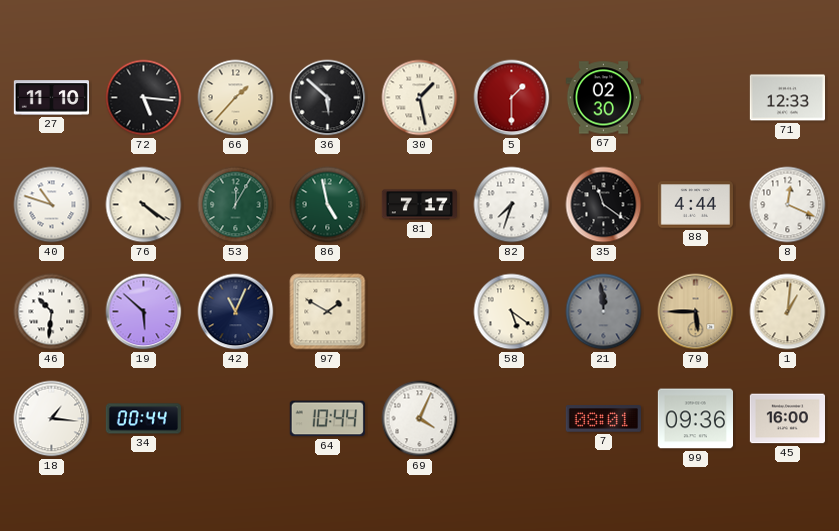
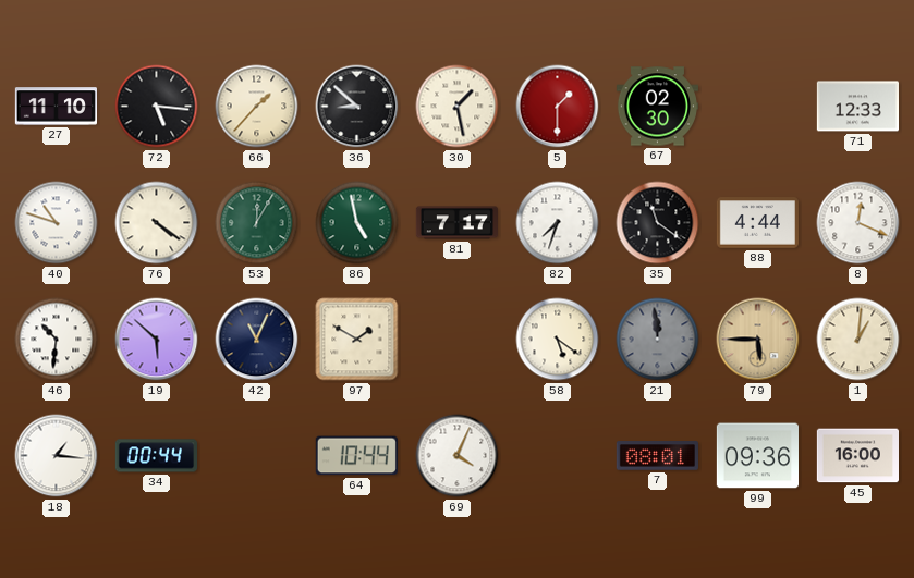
36: 5:52 -> 8:52 (357, 107)
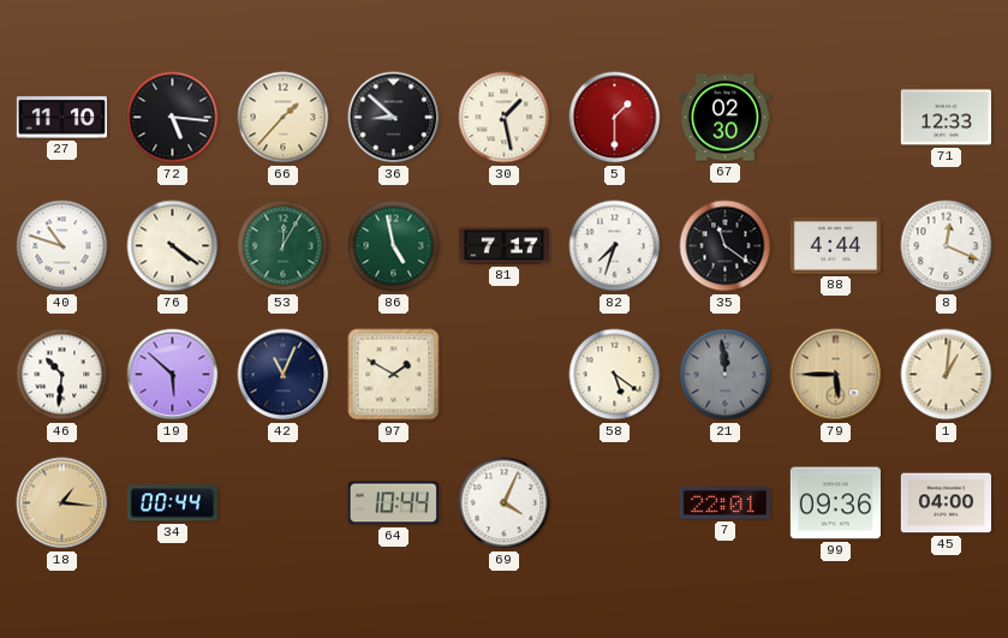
18 dial: white -> champagne (62, 503)
7: 08:01 -> 22:01 (724, 503)
45: 16:00 -> 04:00 (946, 503)
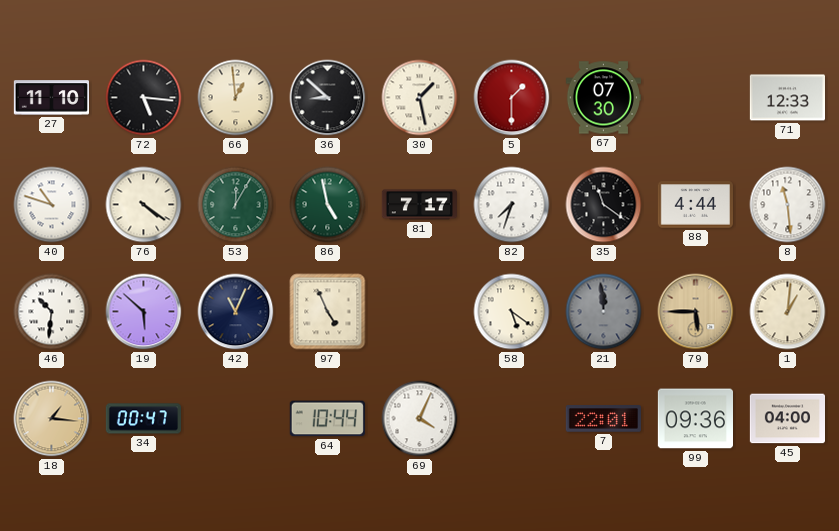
66: 1:37 -> 12:59 (236, 98)
67: 02:30 -> 07:30 (603, 98)
8: 12:19 -> 11:29 (788, 205)
97: 1:50 -> 4:56 (328, 312)
34: 00:44 -> 00:47 (143, 419)
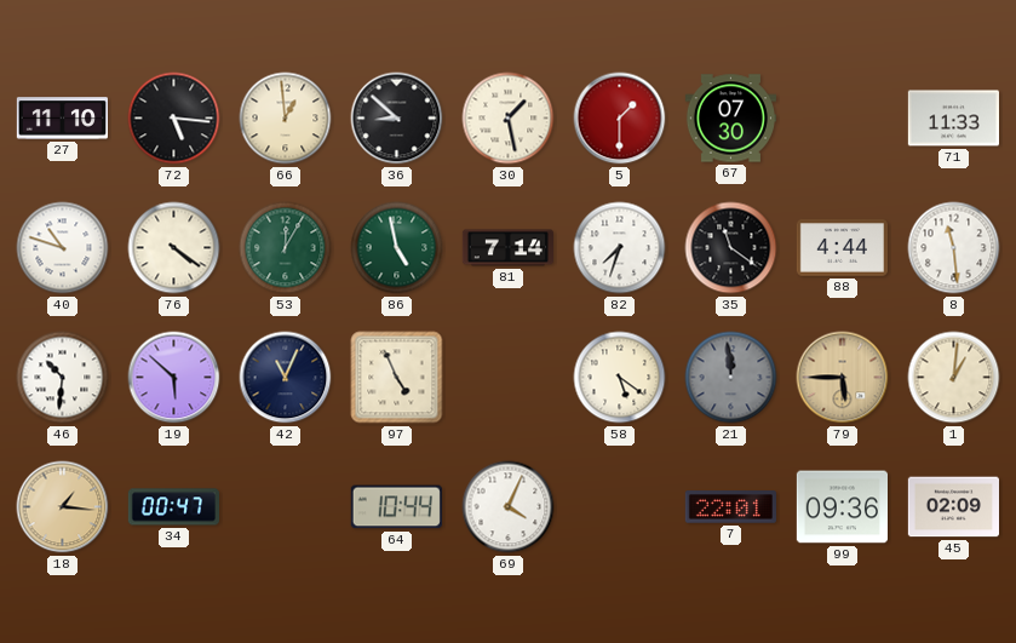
71: 12:33 -> 11:33 (953, 119)
81: 7:17 -> 7:14 (507, 248)
45: 04:00 -> 02:09 (953, 507)
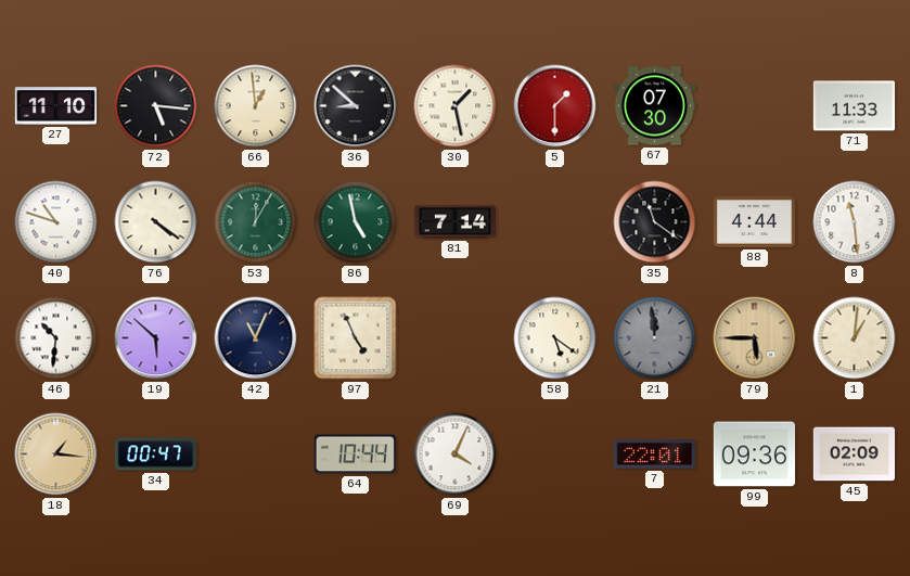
82: 7:33 -> none (620, 248)
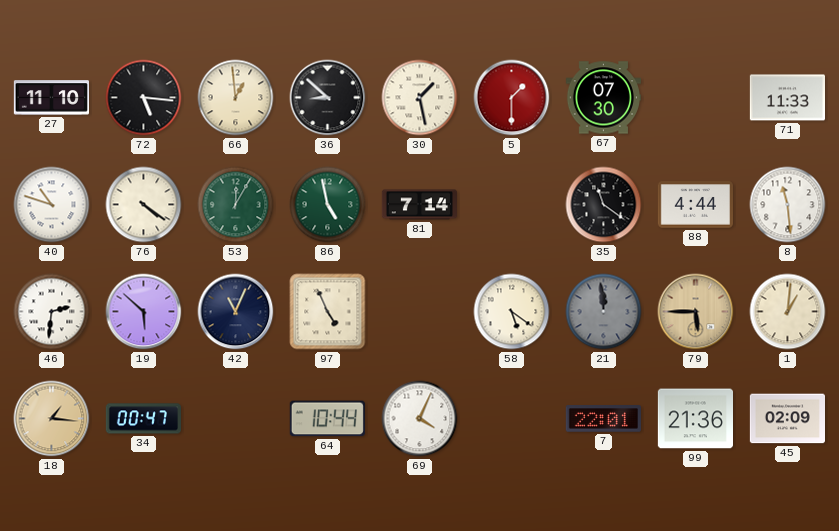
46: 10:31 -> 2:31 (52, 312)
99: 09:36 -> 21:36 (695, 419)
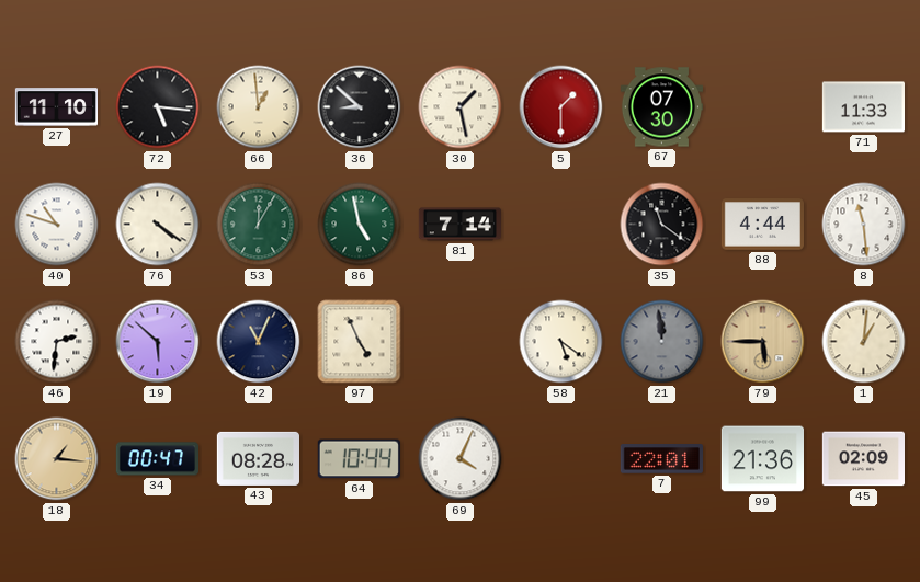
43: none -> 08:28 (258, 458)
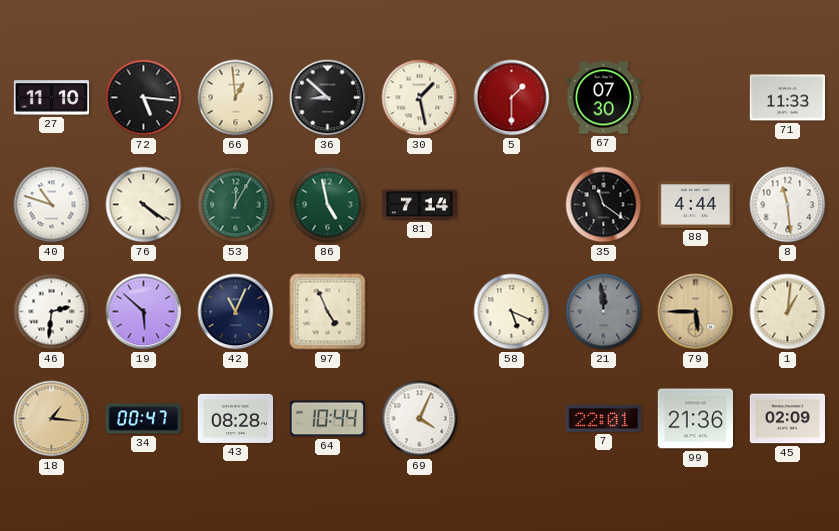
58: 5:21 -> 5:19 (512, 312)
